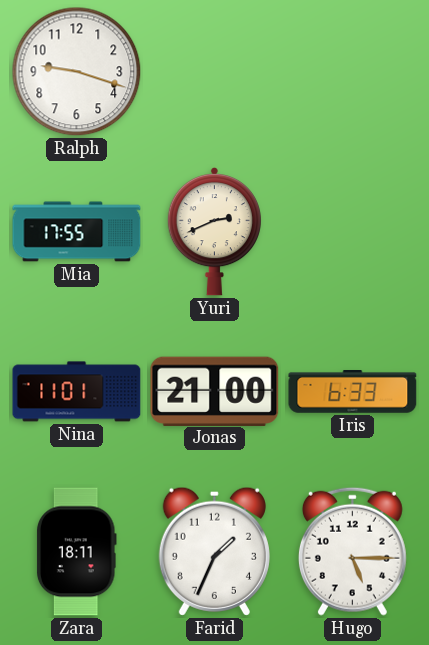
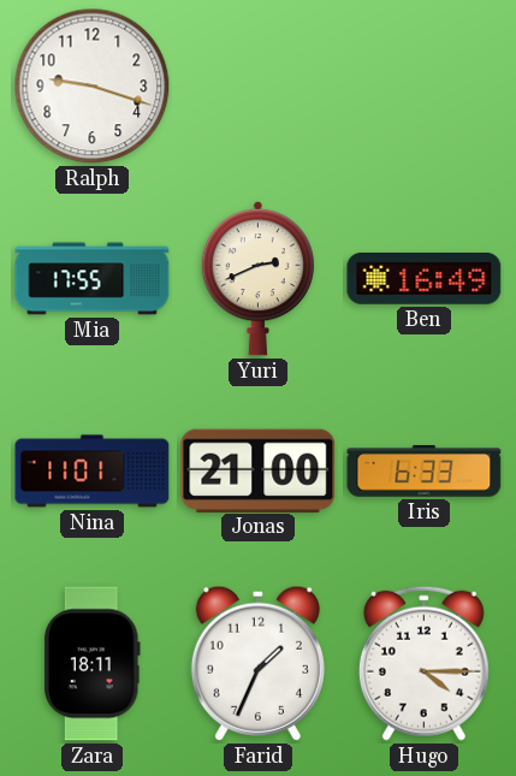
Ben: none -> 16:49 (425, 278)
Hugo: 5:15 -> 4:15 (423, 663)
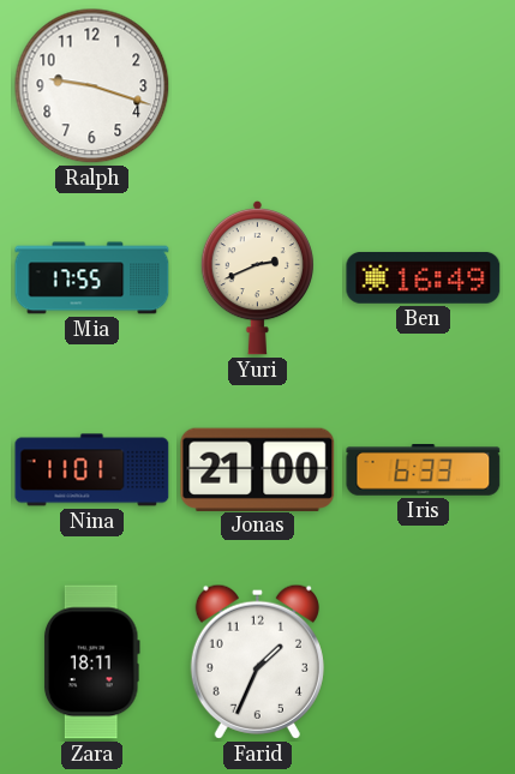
Hugo: 4:15 -> none (423, 663)
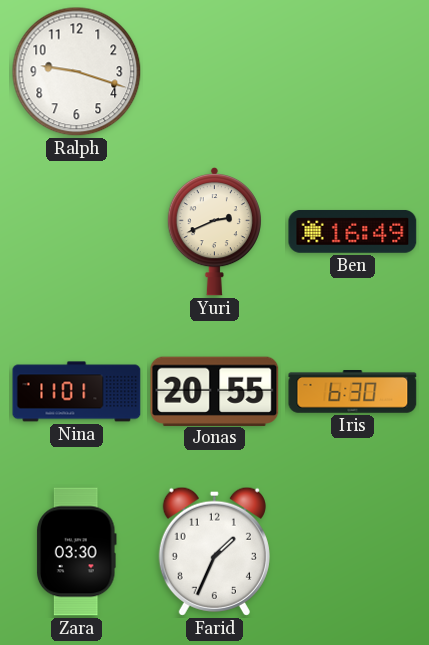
Mia: 17:55 -> none (92, 278)
Jonas: 21:00 -> 20:55 (215, 391)
Iris: 6:33 -> 6:30 (353, 392)
Zara: 18:11 -> 03:30 (76, 552)
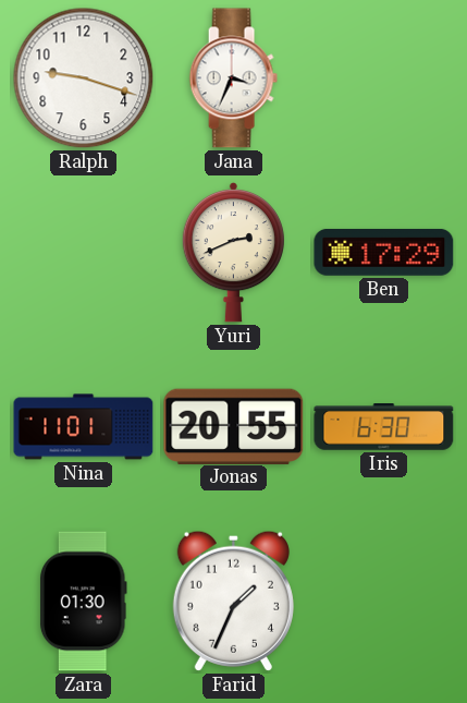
Jana: none -> 3:34 (233, 78)
Ben: 16:49 -> 17:29 (384, 252)
Zara: 03:30 -> 01:30 (83, 602)
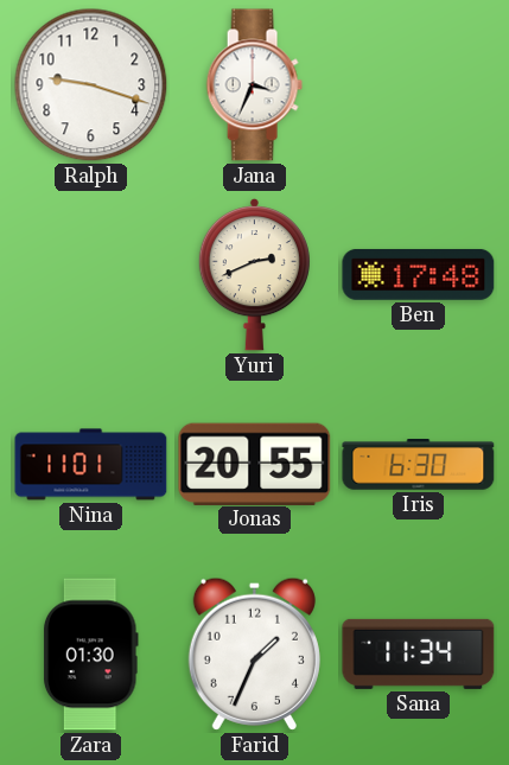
Ben: 17:29 -> 17:48 (419, 274)
Sana: none -> 11:34 (419, 654)
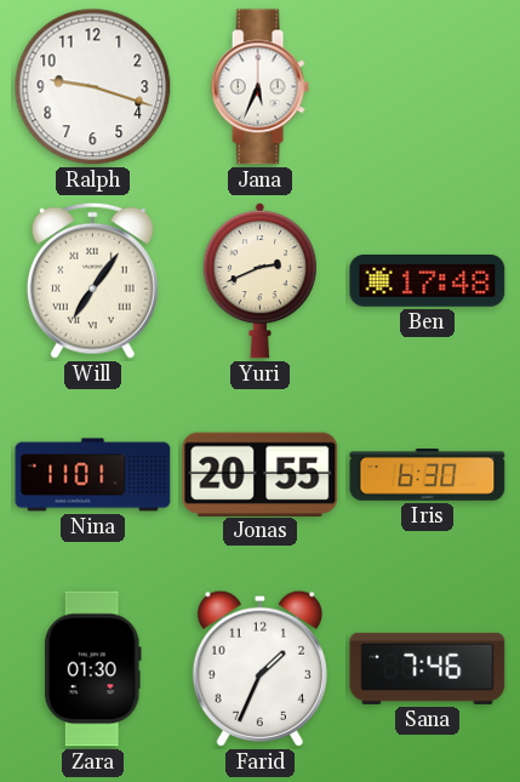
Jana: 3:34 -> 5:34 (259, 87)
Will: none -> 7:06 (92, 280)
Sana: 11:34 -> 7:46 (428, 668)
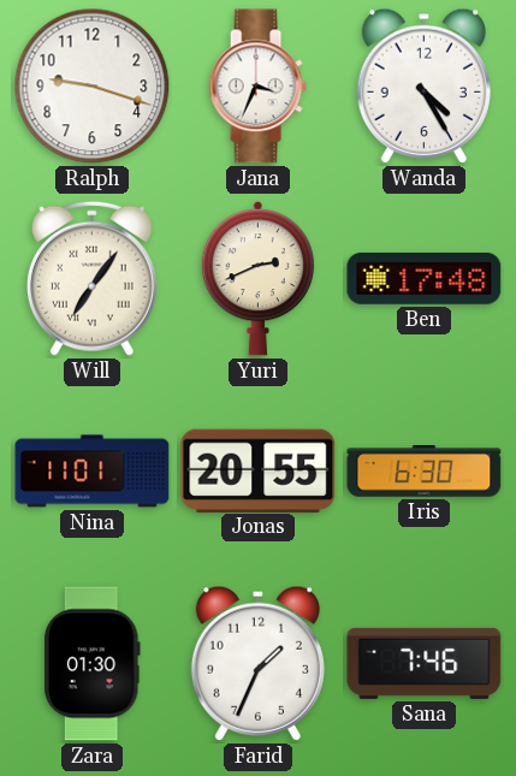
Jana: 5:34 -> 3:34 (257, 87)
Wanda: none -> 4:25 (423, 85)
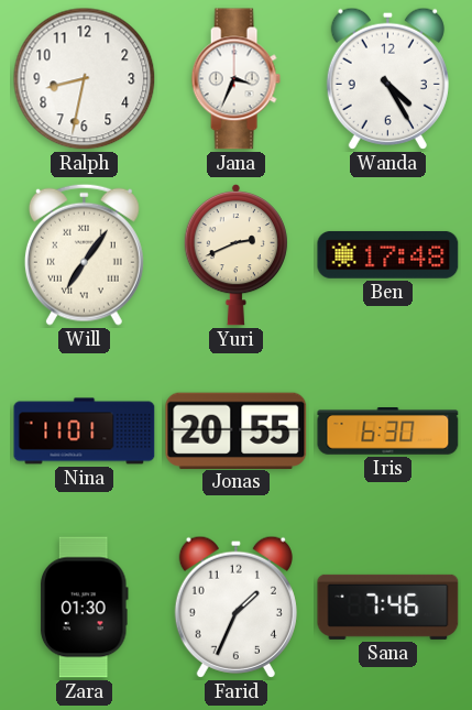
Ralph: 9:18 -> 8:32 (85, 79)
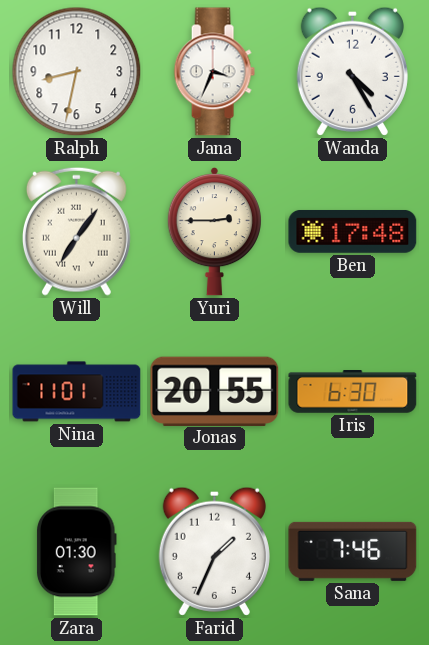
Yuri: 2:41 -> 2:45 (214, 231)
